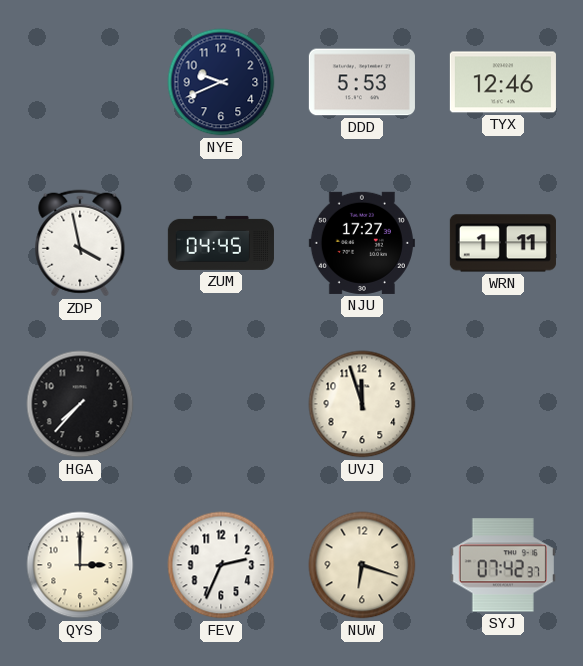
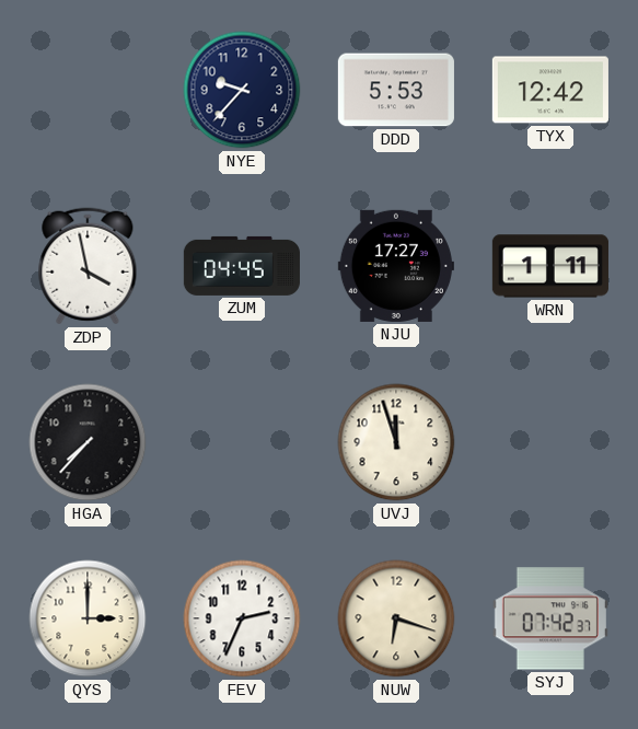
NYE: 9:41 -> 9:37 (242, 90)
TYX: 12:46 -> 12:42 (550, 90)
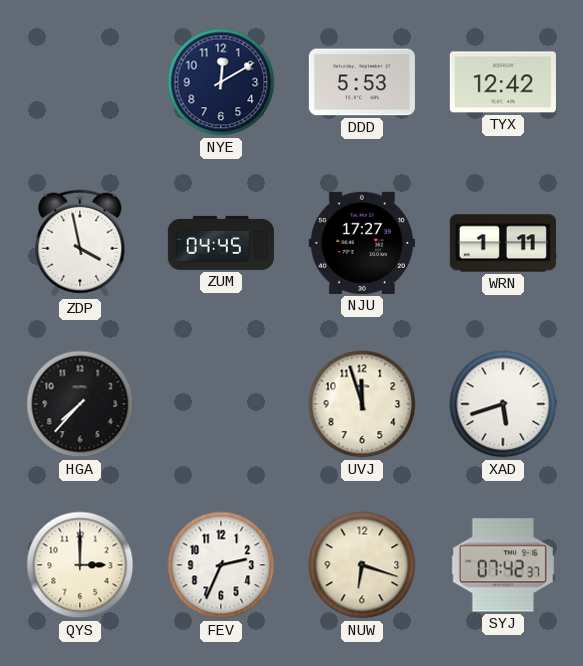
NYE: 9:37 -> 12:10 (221, 82)
XAD: none -> 5:42 (503, 404)
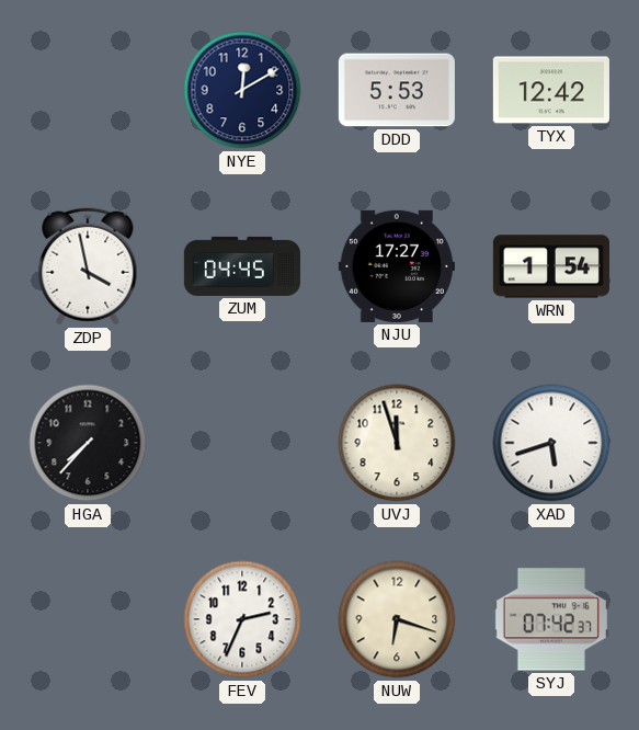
WRN: 1:11 -> 1:54 (551, 266)
QYS: 3:00 -> none (80, 565)
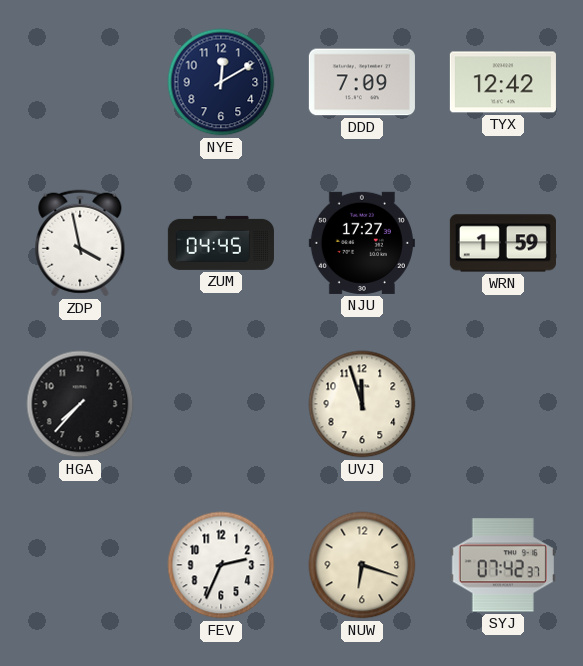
DDD: 5:53 -> 7:09 (362, 82)
WRN: 1:54 -> 1:59 (503, 243)
XAD: 5:42 -> none (551, 443)
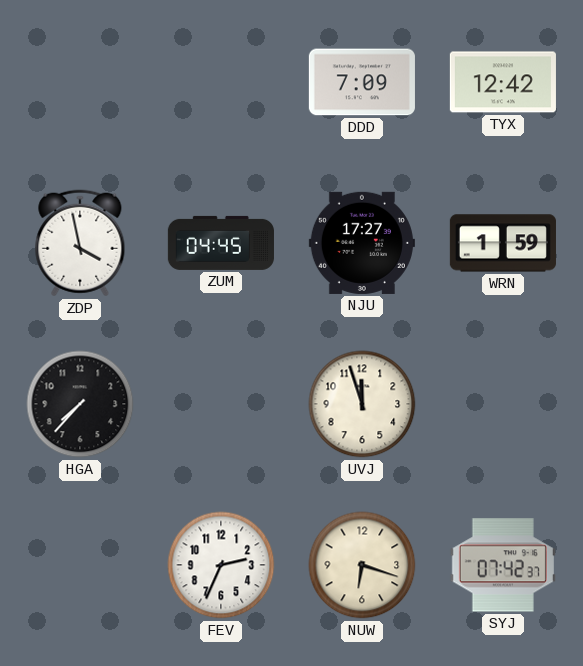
NYE: 12:10 -> none (221, 82)
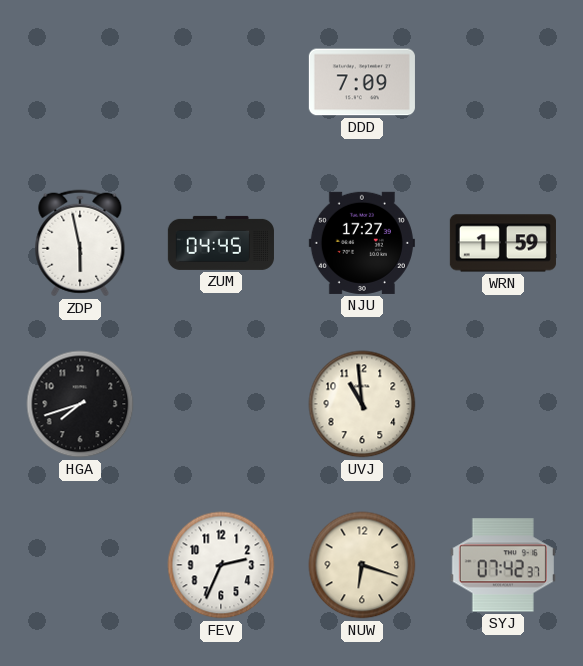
TYX: 12:42 -> none (503, 82)
ZDP: 3:58 -> 5:58 (80, 243)
HGA: 7:37 -> 7:42 (80, 404)
UVJ: 11:57 -> 10:59 (362, 404)
